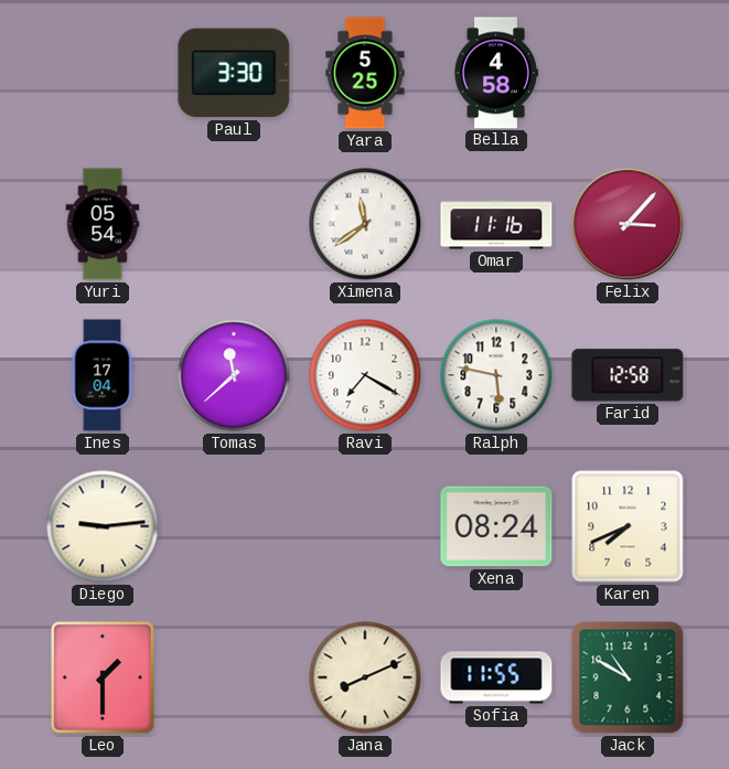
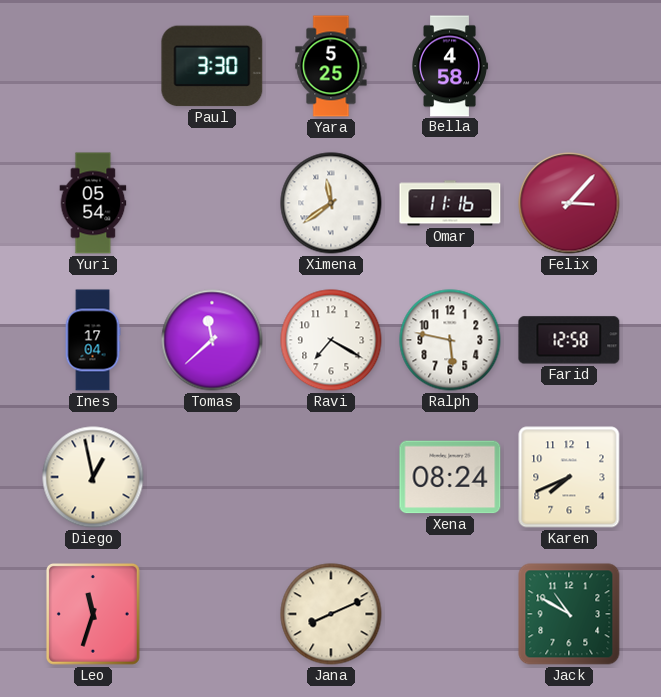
Diego: 9:14 -> 12:58 (93, 477)
Leo: 1:30 -> 11:33 (93, 614)
Sofia: 11:55 -> none (496, 677)
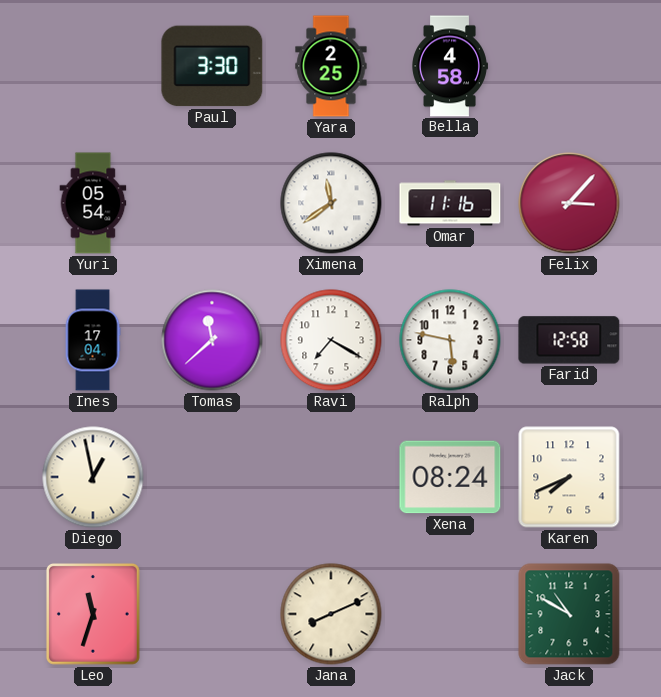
Yara: 5:25 -> 2:25 (331, 66)
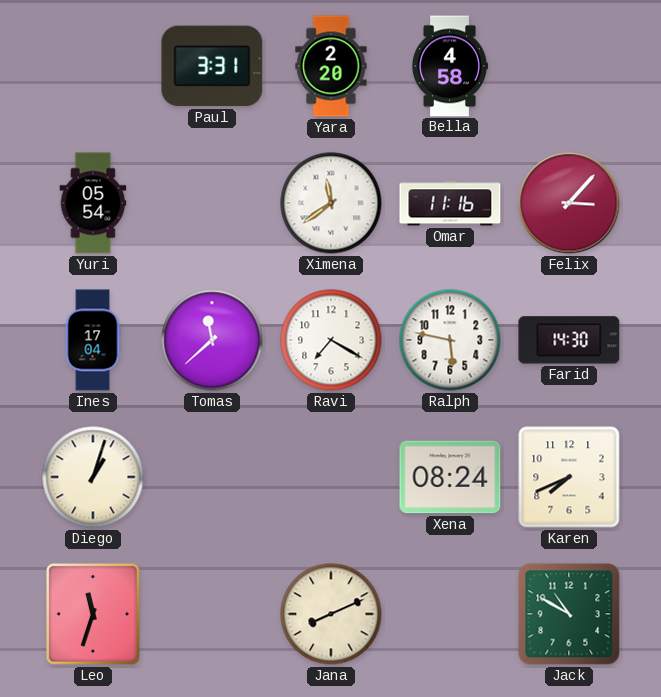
Paul: 3:30 -> 3:31 (212, 66)
Yara: 2:25 -> 2:20 (331, 66)
Farid: 12:58 -> 14:30 (569, 340)
Diego: 12:58 -> 1:03 (93, 477)
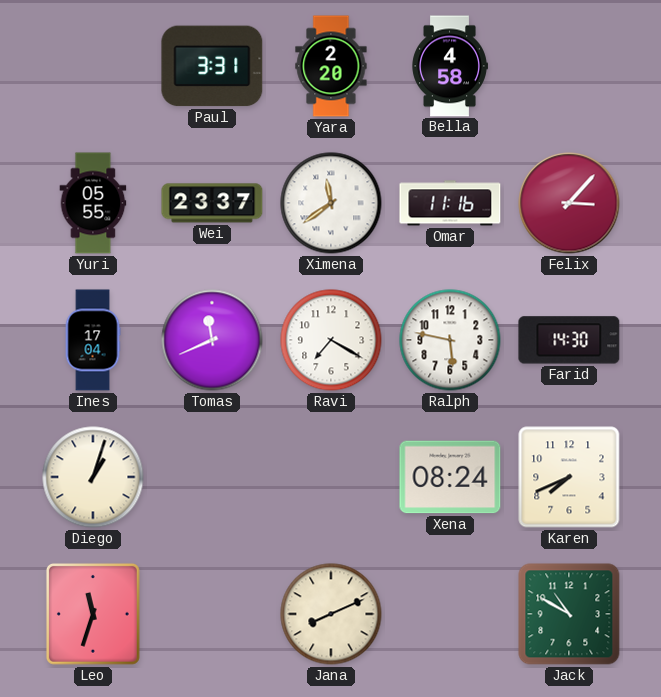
Yuri: 05:54 -> 05:55 (93, 203)
Wei: none -> 23:37 (212, 203)
Tomas: 11:38 -> 11:41 (212, 340)
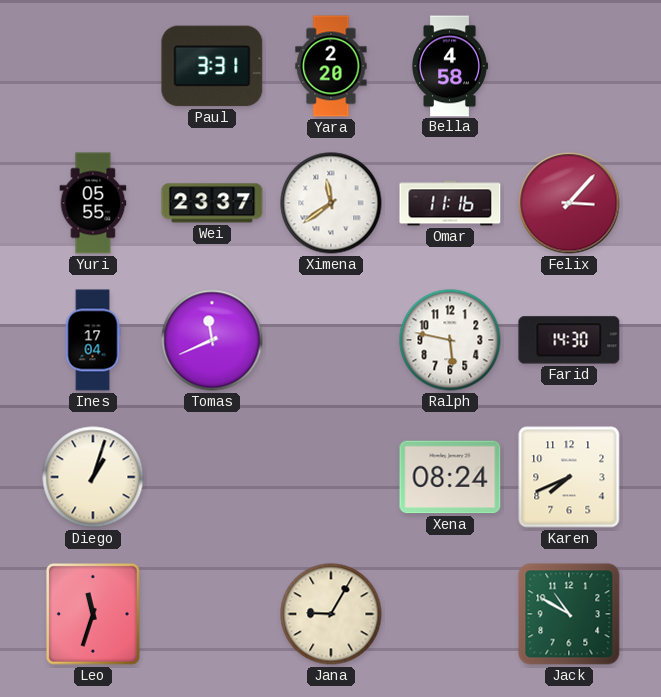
Ravi: 7:20 -> none (331, 340)
Jana: 8:11 -> 9:05 (331, 614)
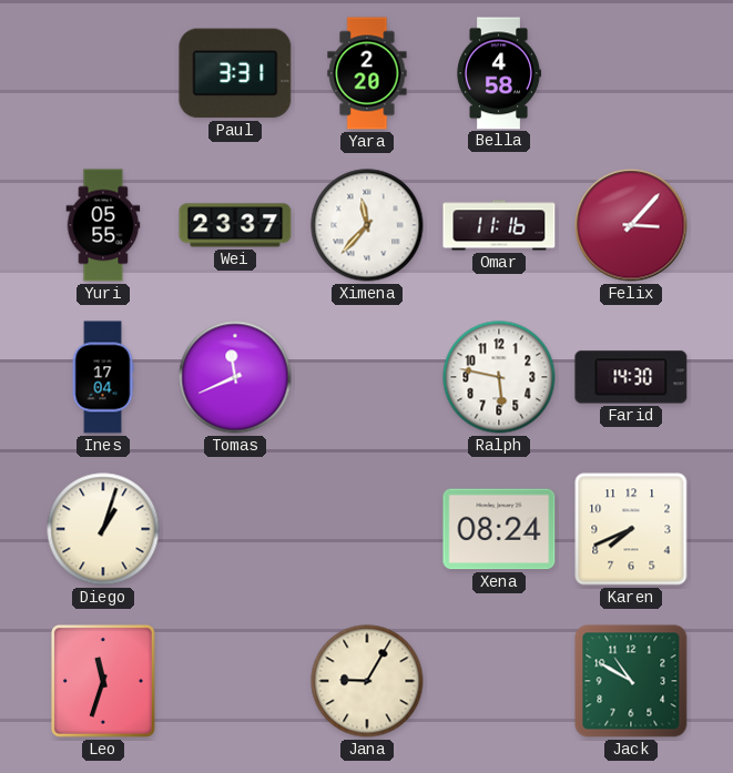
Ximena: 11:39 -> 11:37 (367, 225)
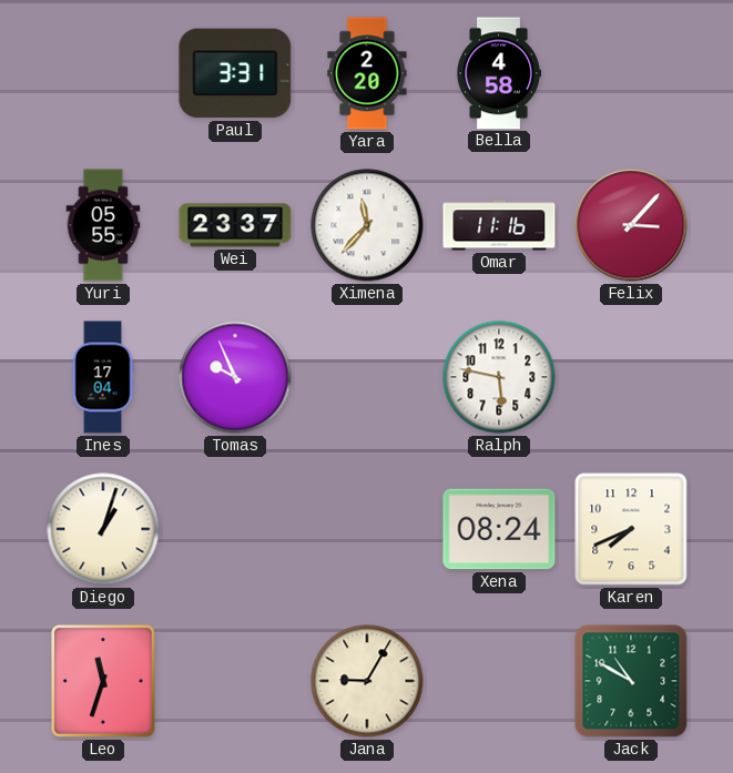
Tomas: 11:41 -> 9:56 (235, 377)
Farid: 14:30 -> none (631, 377)
